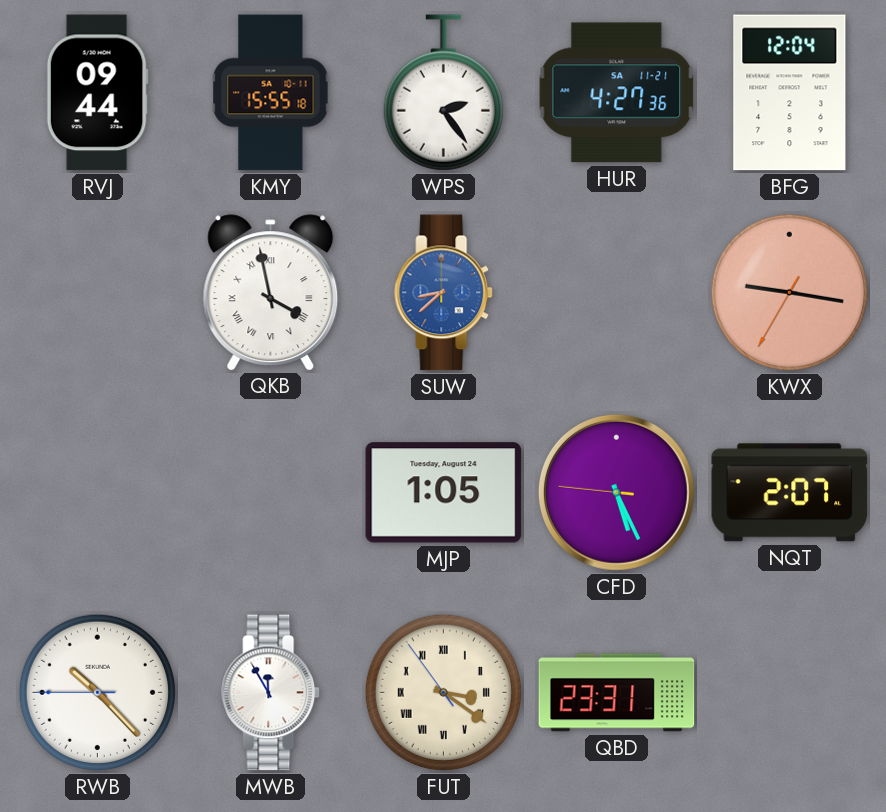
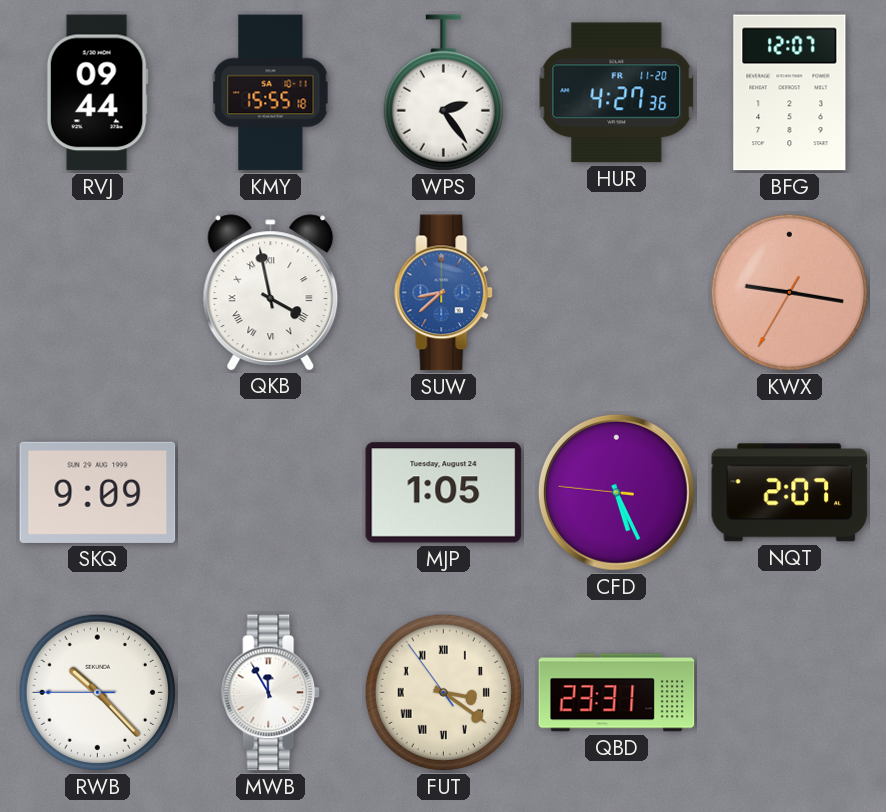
HUR date: SA 11-21 -> FR 11-20 (617, 93)
BFG: 12:04 -> 12:07 (790, 93)
SKQ: none -> 9:09 (98, 492)
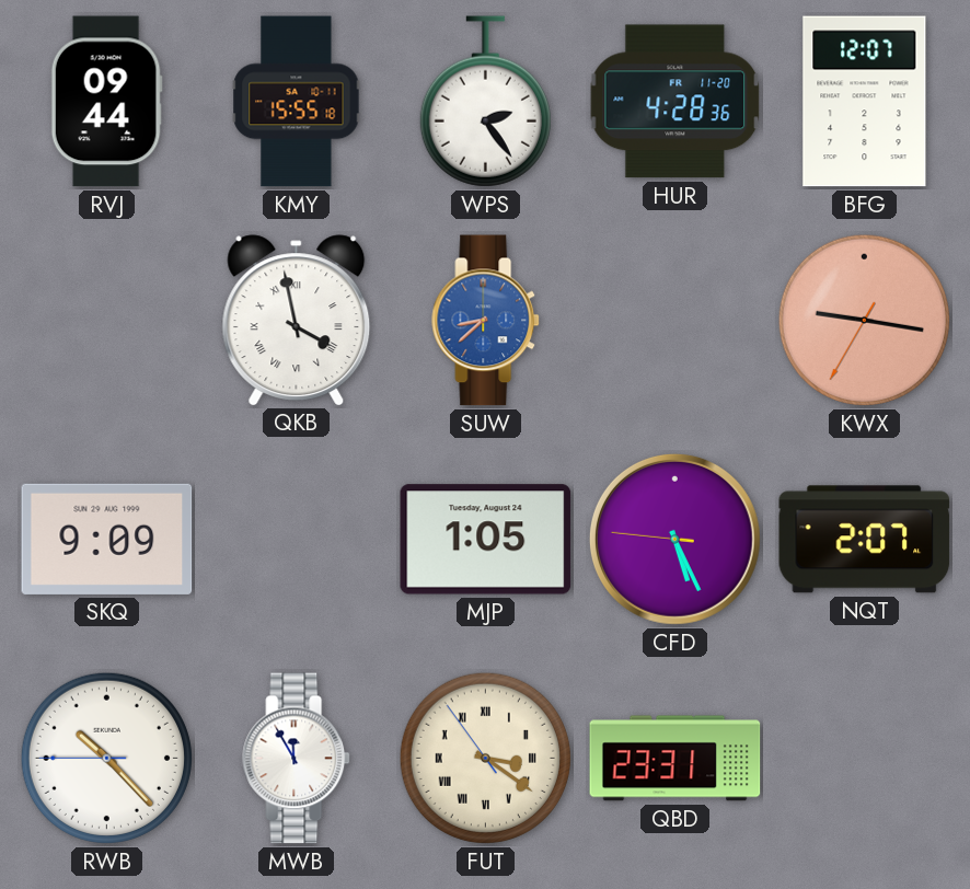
HUR: 4:27 -> 4:28 (675, 102)
